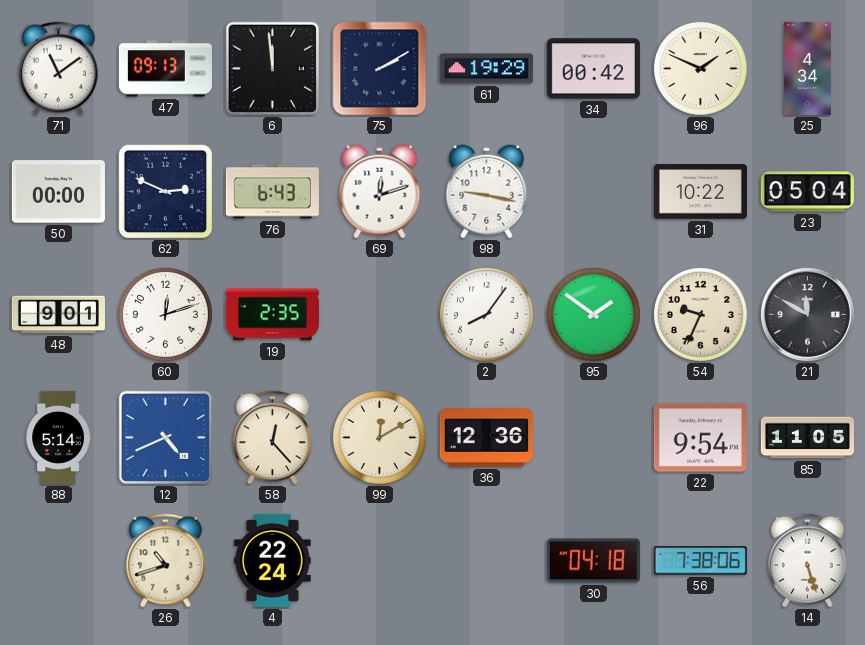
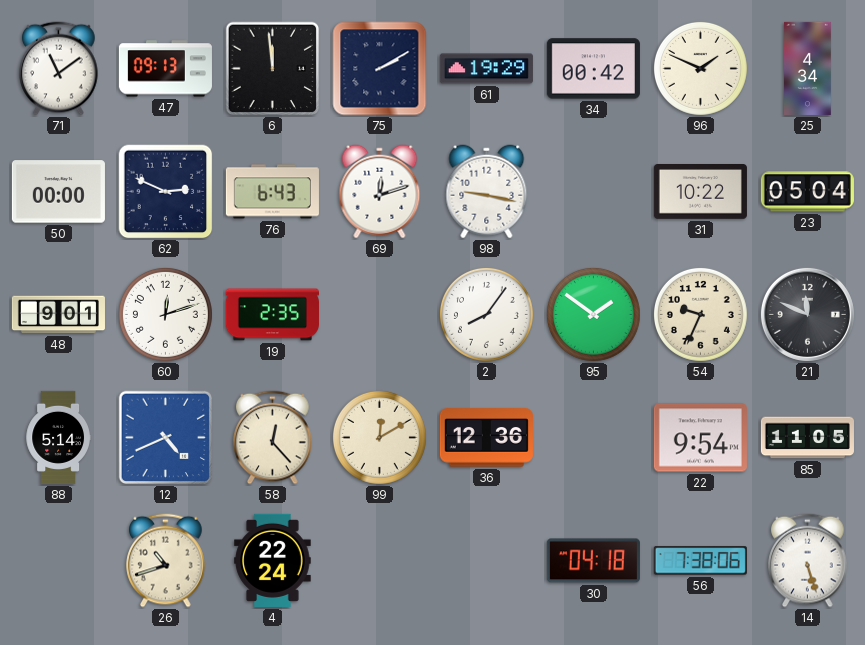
21: 11:50 -> 11:49 (807, 314)
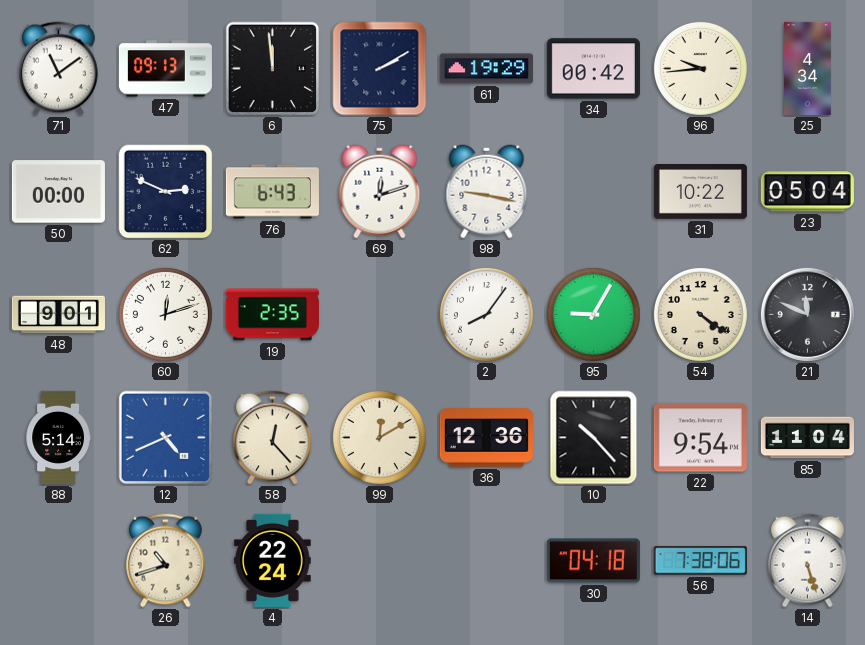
96: 1:49 -> 9:44 (700, 68)
95: 1:51 -> 9:05 (593, 314)
54: 9:34 -> 4:21 (700, 314)
10: none -> 10:23 (594, 438)
85: 11:05 -> 11:04 (807, 438)
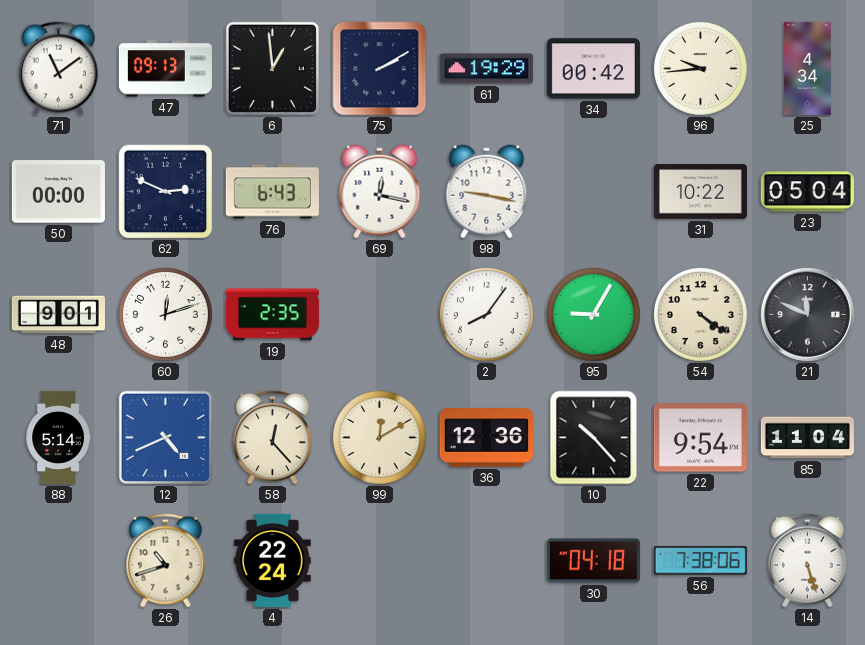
6: 11:59 -> 12:59 (273, 69)
69: 12:12 -> 12:17 (380, 192)
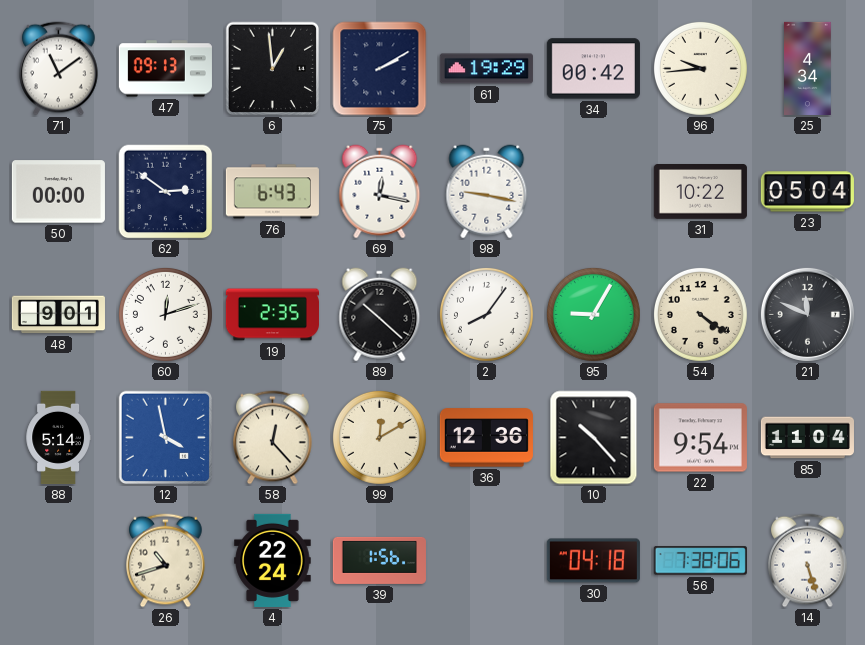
62: 2:49 -> 2:51 (166, 192)
89: none -> 10:22 (380, 315)
12: 4:41 -> 3:58 (166, 438)
39: none -> 1:56 (379, 560)
